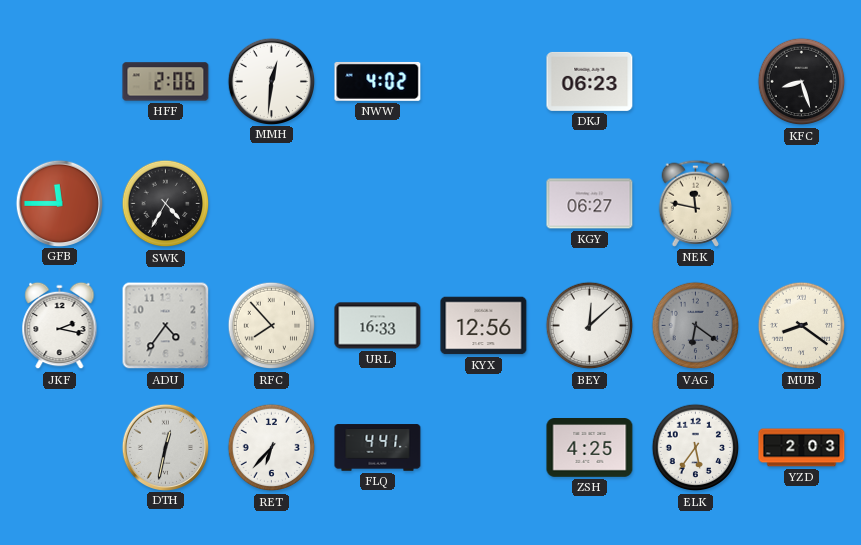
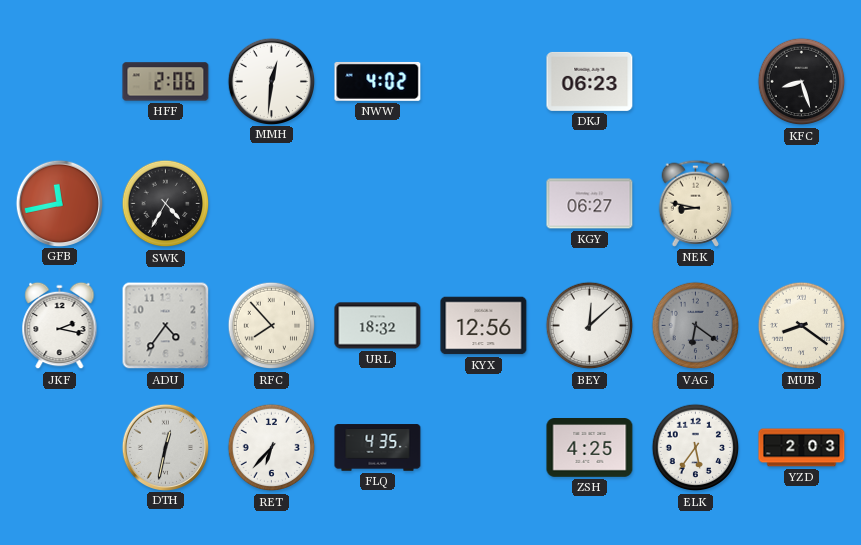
GFB: 11:45 -> 11:43 (59, 203)
NEK: 11:47 -> 8:47 (696, 203)
URL: 16:33 -> 18:32 (378, 326)
FLQ: 4:41 -> 4:35 (378, 448)
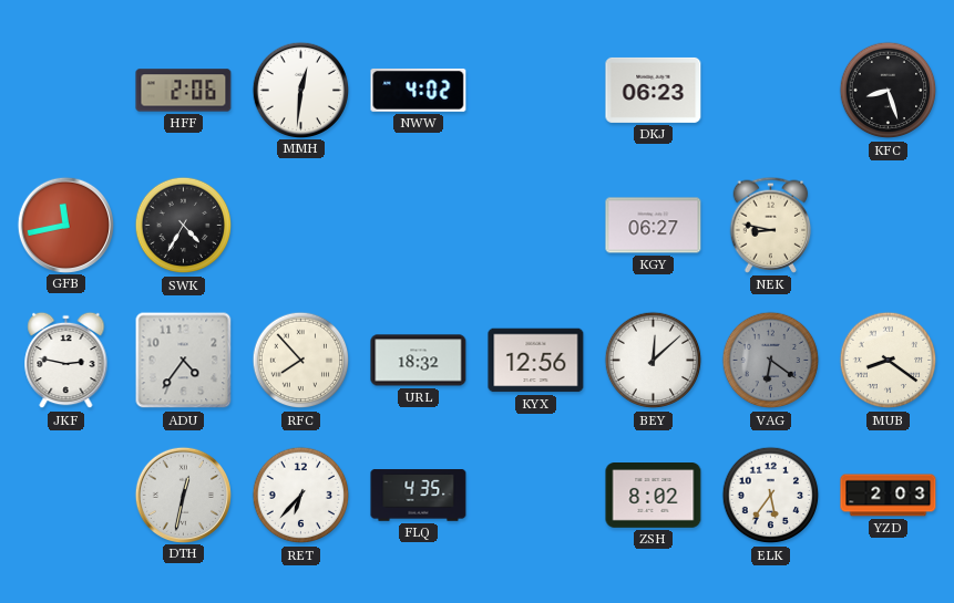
JKF: 2:17 -> 2:47 (66, 361)
ZSH: 4:25 -> 8:02 (654, 496)
